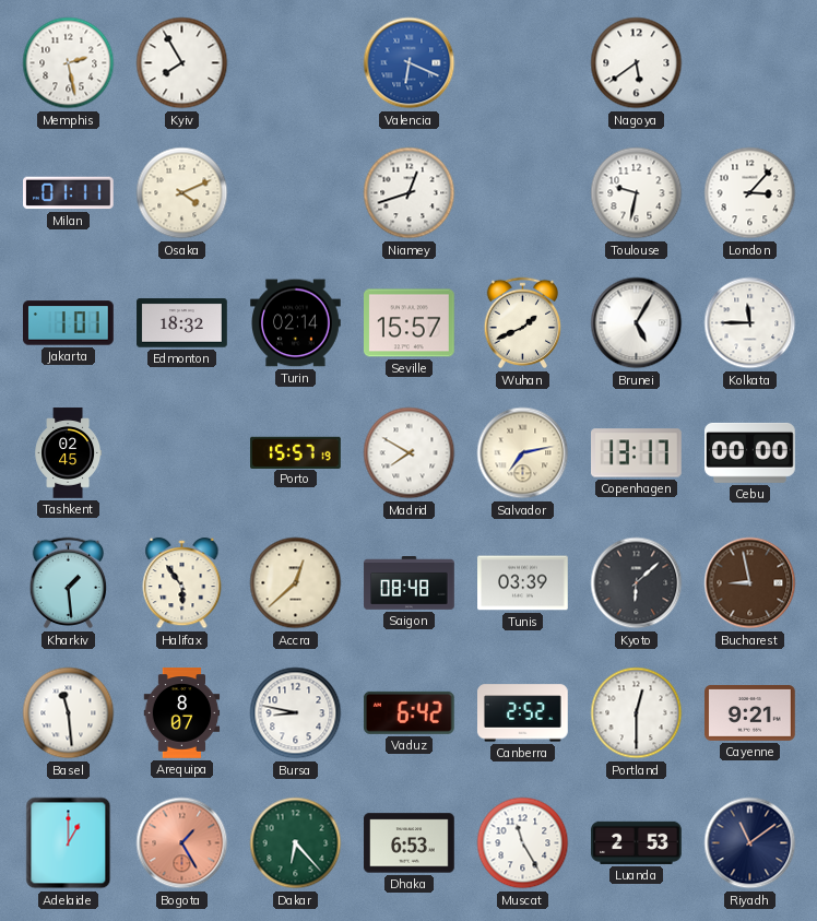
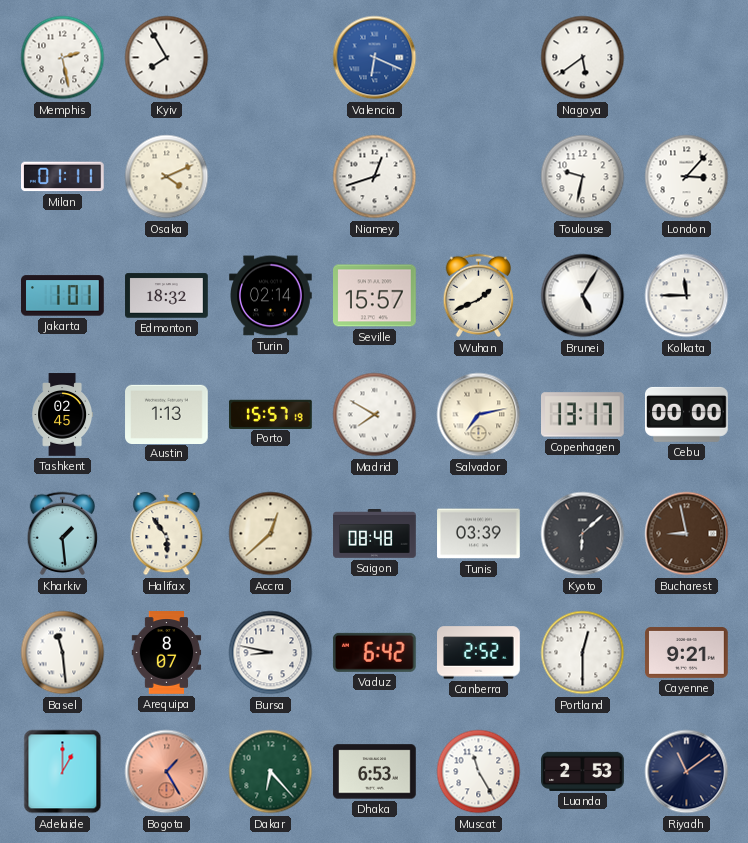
Austin: none -> 1:13 (167, 414)
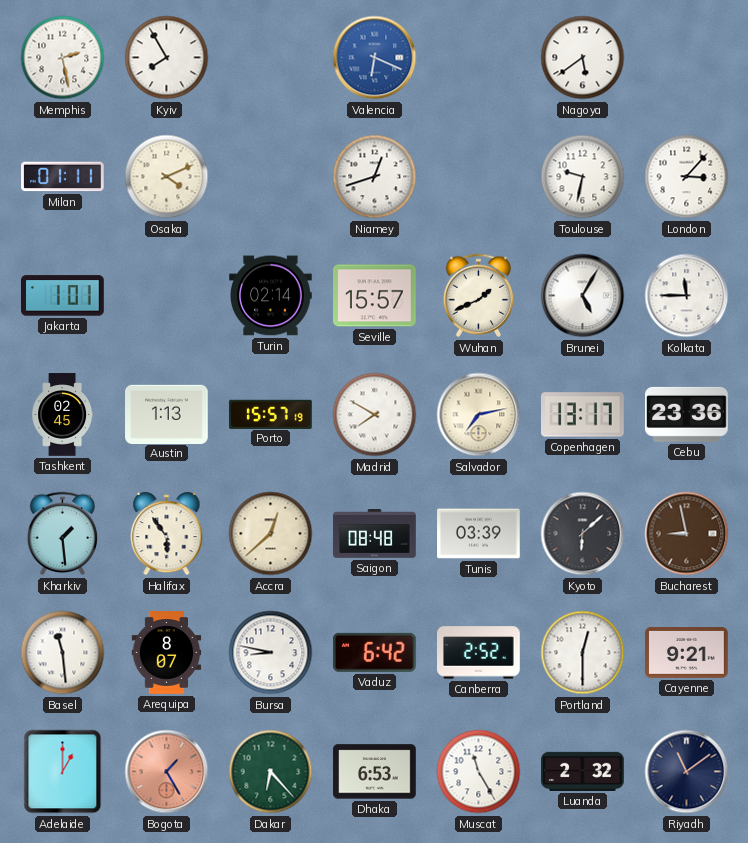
Edmonton: 18:32 -> none (167, 296)
Cebu: 00:00 -> 23:36 (687, 414)
Luanda: 2:53 -> 2:32 (583, 771)
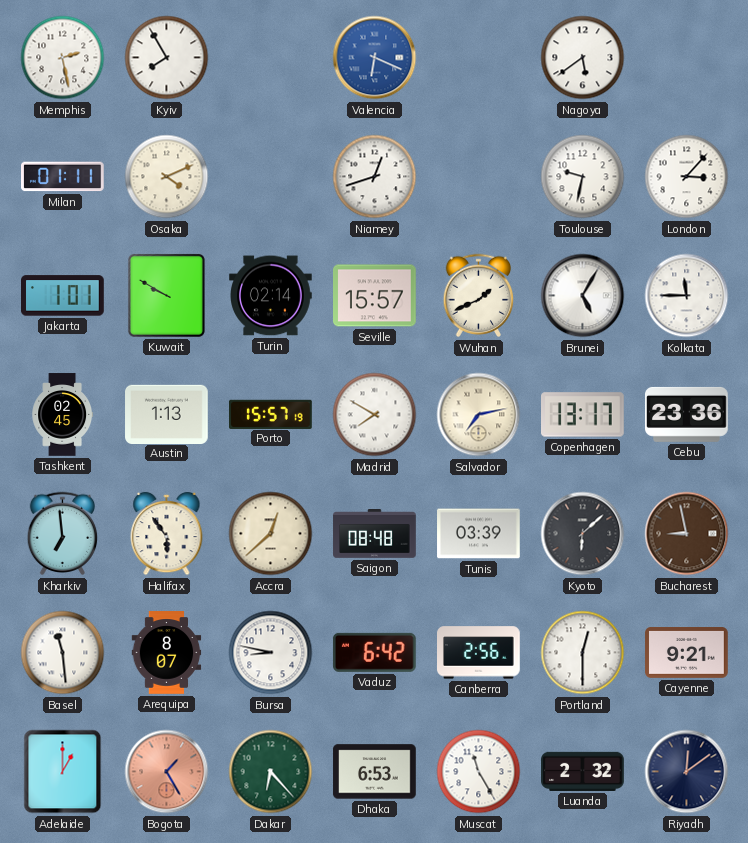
Kuwait: none -> 9:50 (166, 295)
Kharkiv: 1:29 -> 6:59 (63, 534)
Canberra: 2:52 -> 2:56 (479, 653)
Riyadh: 11:09 -> 12:09 (687, 772)
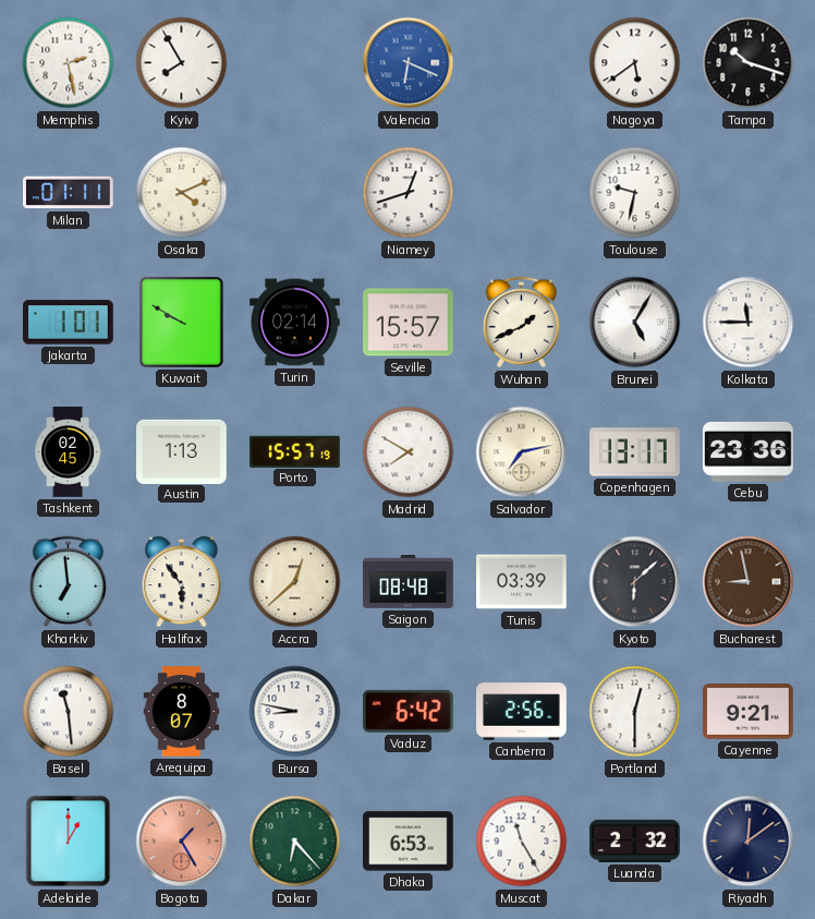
Tampa: none -> 10:18 (749, 63)
London: 3:07 -> none (687, 177)
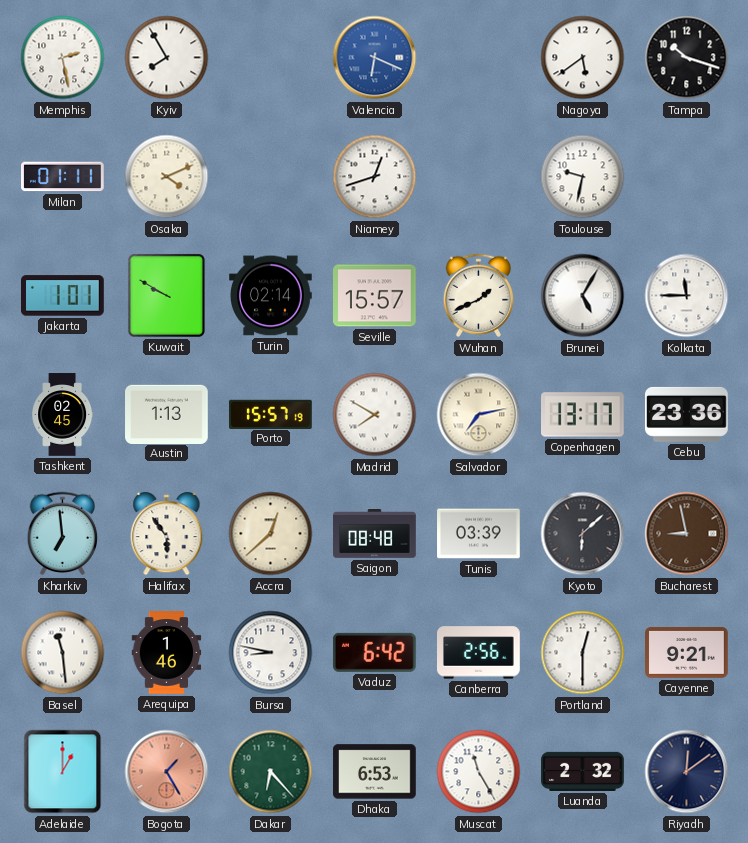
Arequipa: 8:07 -> 1:46 (167, 653)
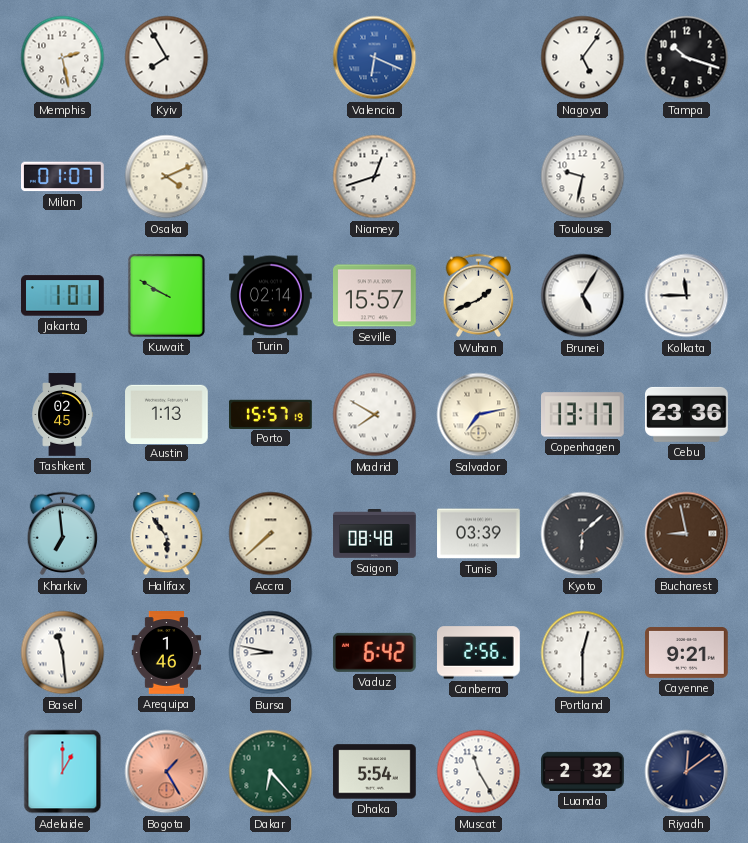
Nagoya: 5:39 -> 5:06 (583, 58)
Milan: 01:11 -> 01:07 (63, 177)
Accra: 12:38 -> 7:38 (271, 534)
Dhaka: 6:53 -> 5:54 (375, 772)
